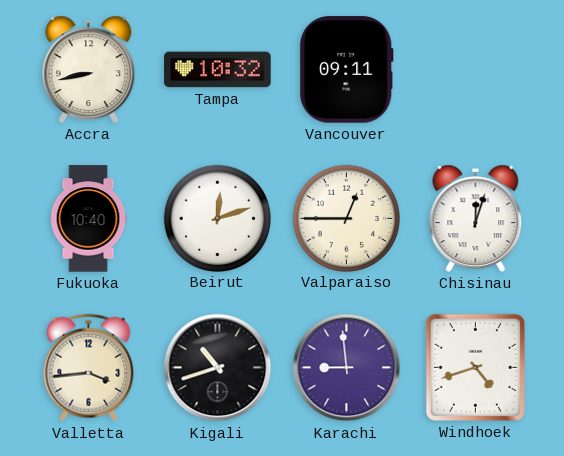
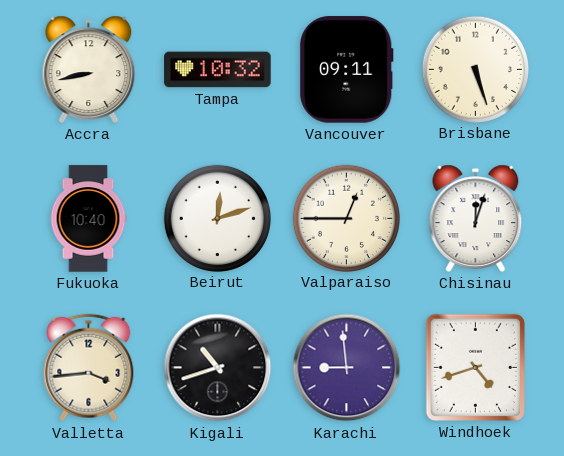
Brisbane: none -> 5:27 (475, 69)
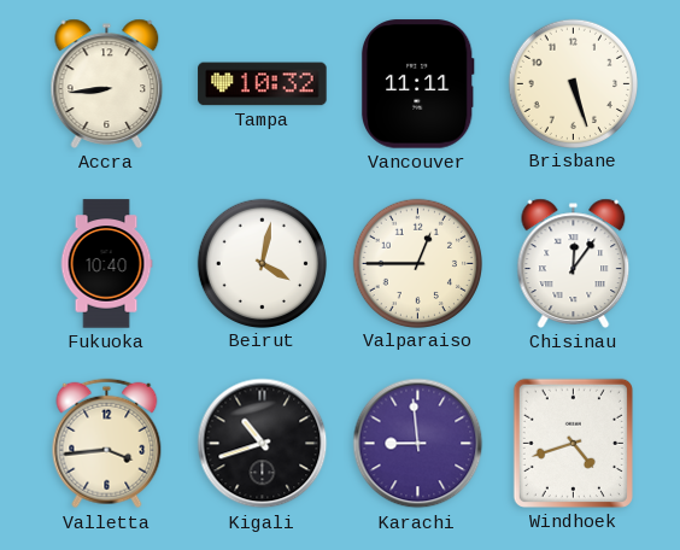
Accra: 8:43 -> 8:44 (107, 83)
Vancouver: 09:11 -> 11:11 (417, 84)
Beirut: 12:12 -> 4:02 (262, 263)
Chisinau: 12:03 -> 12:06 (574, 263)
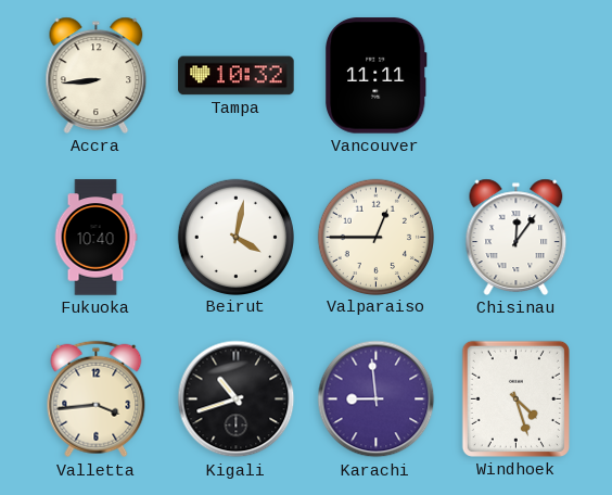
Brisbane: 5:27 -> none (573, 83)
Windhoek: 4:42 -> 4:27 (515, 398)
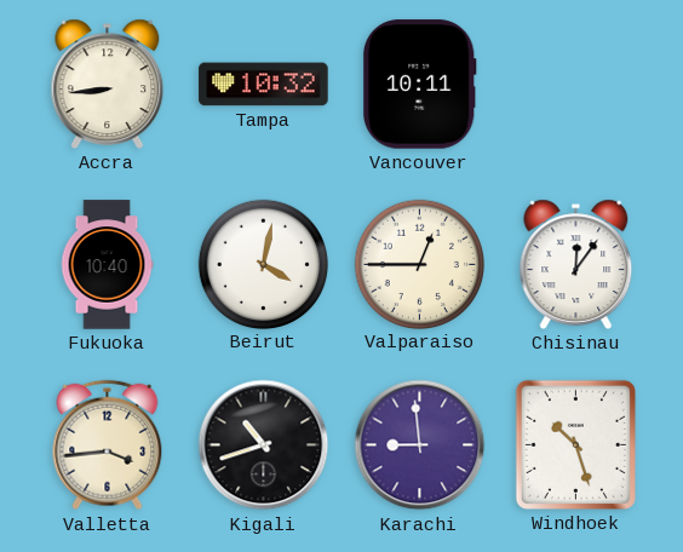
Vancouver: 11:11 -> 10:11 (419, 85)
Windhoek: 4:27 -> 10:27 (575, 444)
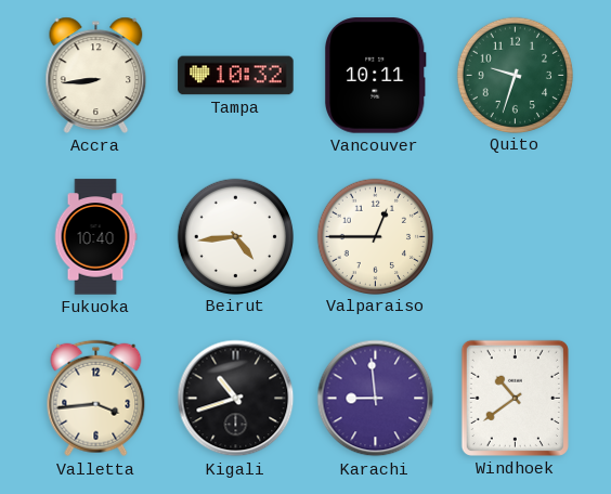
Quito: none -> 9:33 (515, 75)
Beirut: 4:02 -> 4:44 (235, 236)
Chisinau: 12:06 -> none (576, 264)
Windhoek: 10:27 -> 10:39 (515, 398)
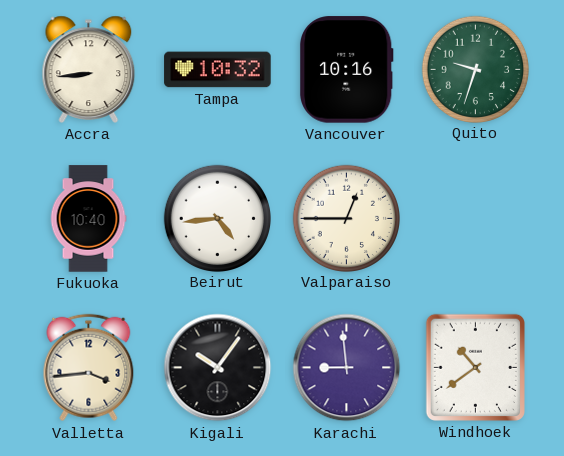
Vancouver: 10:11 -> 10:16 (346, 70)
Kigali: 10:42 -> 10:06 (218, 368)
